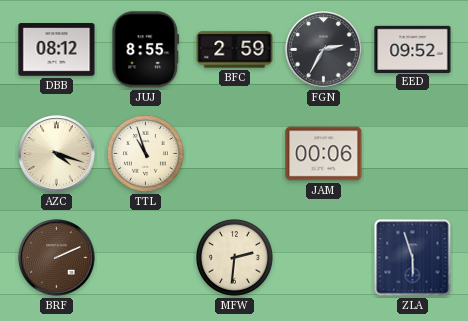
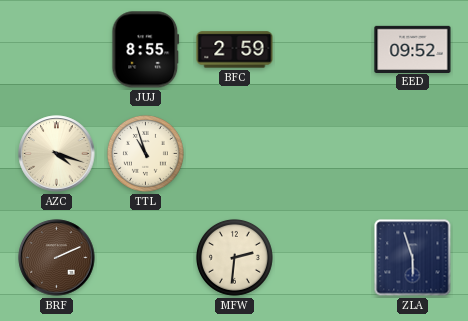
DBB: 08:12 -> none (57, 50)
FGN: 2:35 -> none (324, 50)
JAM: 00:06 -> none (324, 154)
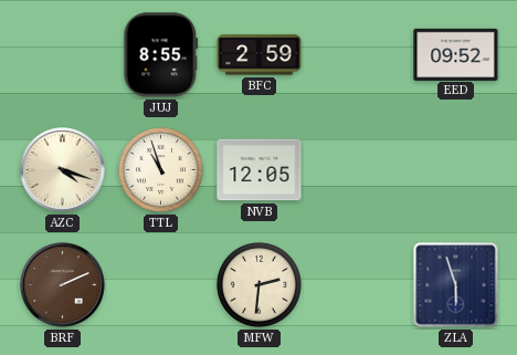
NVB: none -> 12:05 (260, 170)
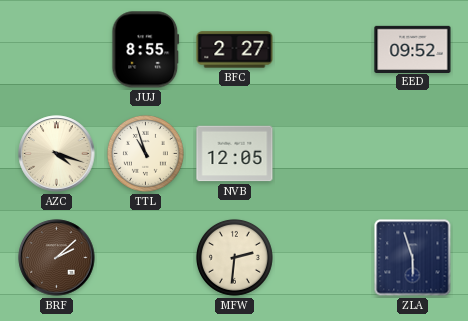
BFC: 2:59 -> 2:27 (235, 50)
BRF: 2:11 -> 2:08 (57, 258)
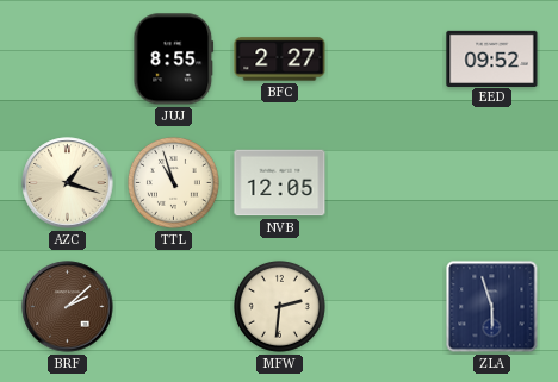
AZC: 4:18 -> 1:18 (68, 183)
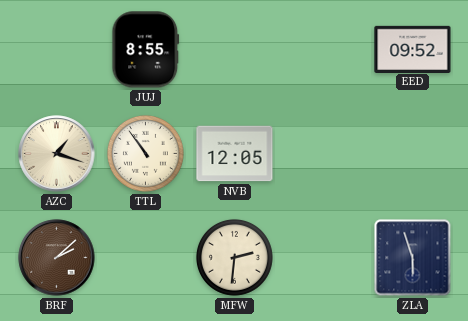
BFC: 2:27 -> none (280, 60)
TTL: 10:57 -> 10:54 (145, 153)
